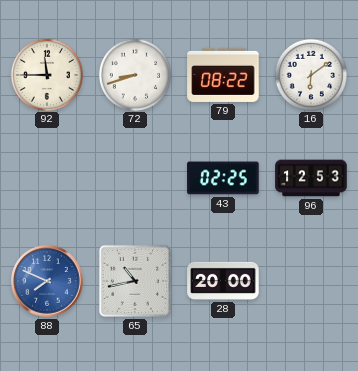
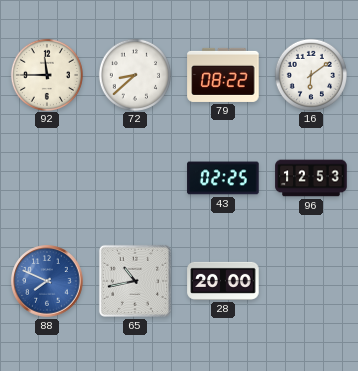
72: 8:42 -> 8:38 (134, 74)
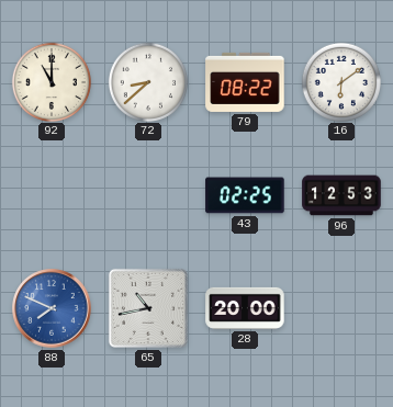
92: 11:45 -> 11:00 (50, 81)
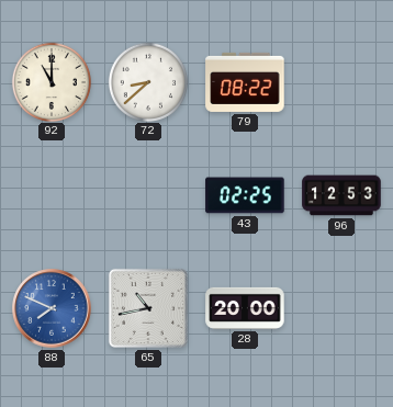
16: 6:09 -> none (340, 81)
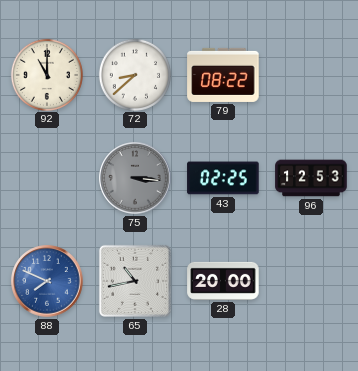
75: none -> 3:16 (135, 178)
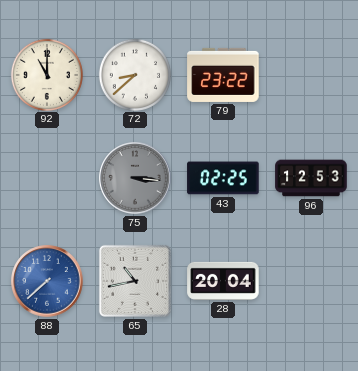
79: 08:22 -> 23:22 (223, 75)
88: 7:49 -> 7:38 (47, 281)
28: 20:00 -> 20:04 (223, 281)
